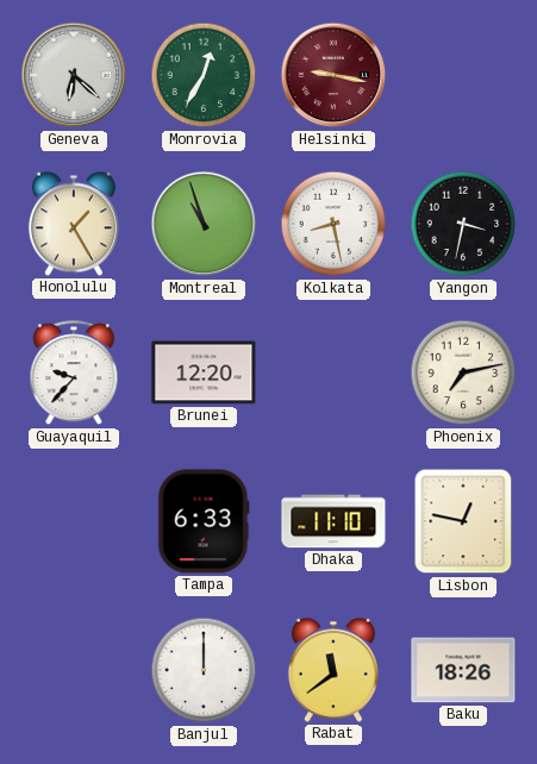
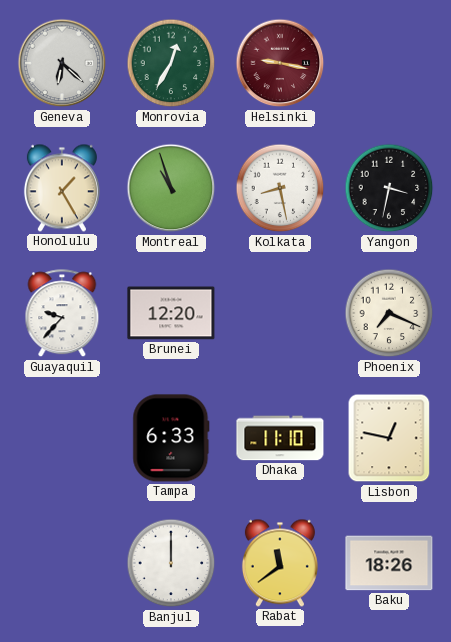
Phoenix: 7:13 -> 7:19 (389, 313)
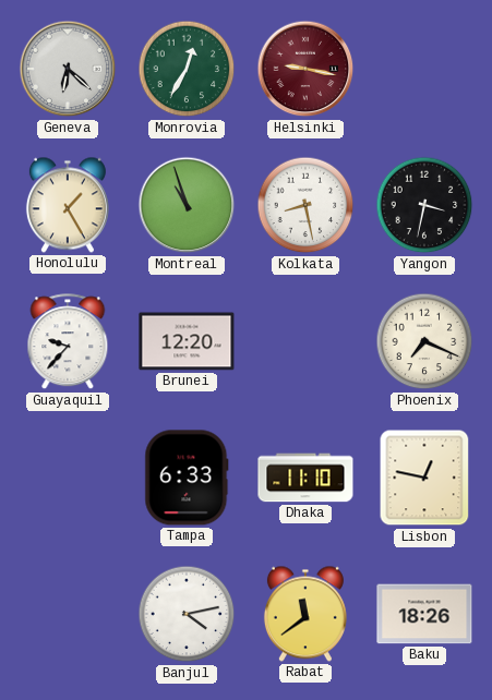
Banjul: 12:00 -> 4:13 (187, 614)
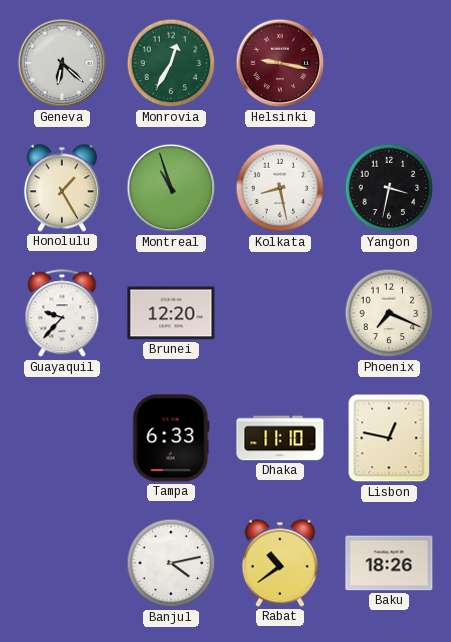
Rabat: 11:39 -> 10:39 (280, 563)
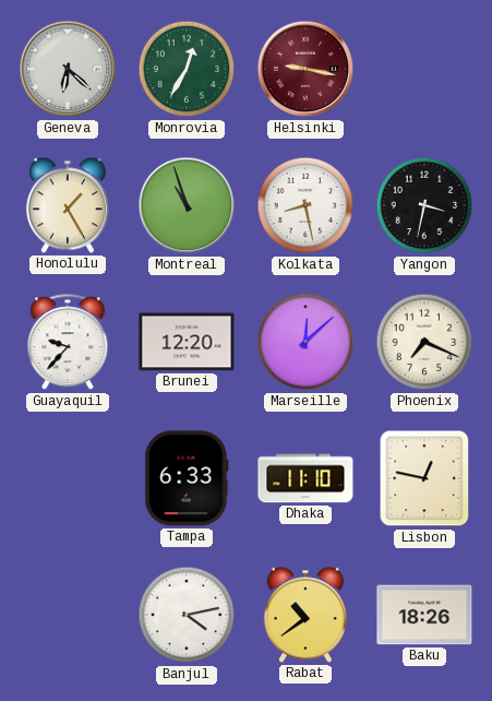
Marseille: none -> 12:08 (305, 342)
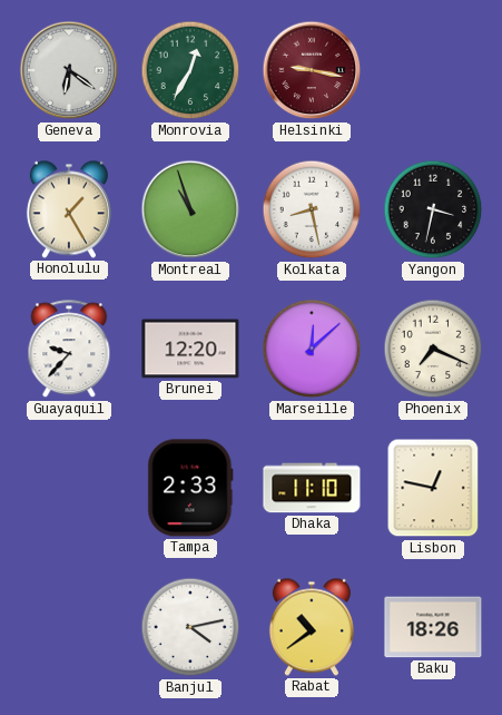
Geneva: 6:22 -> 6:21 (69, 70)
Tampa: 6:33 -> 2:33 (190, 488)
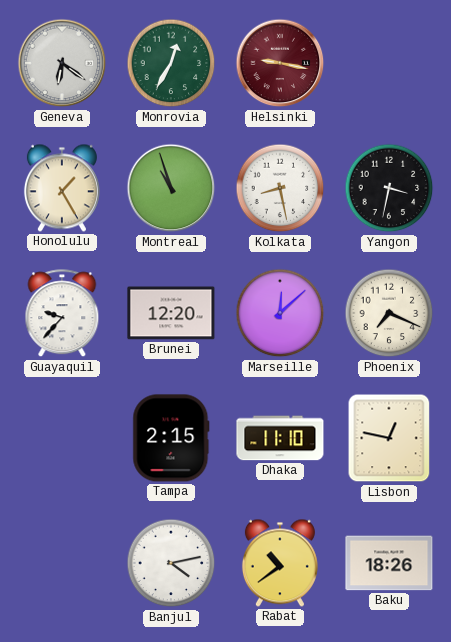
Tampa: 2:33 -> 2:15 (171, 438)
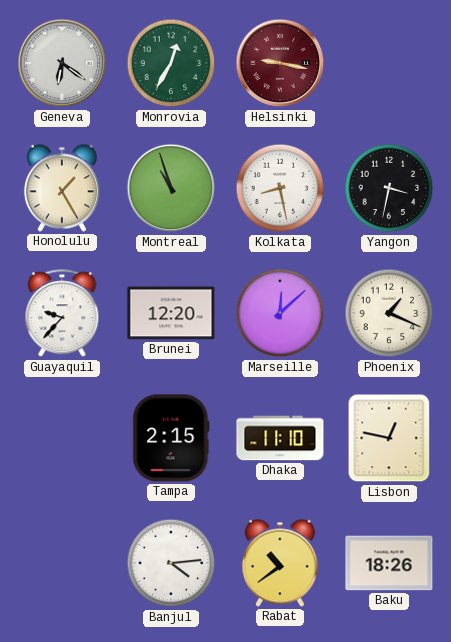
Phoenix: 7:19 -> 1:19 (389, 313)
Banjul: 4:13 -> 4:14 (171, 563)
